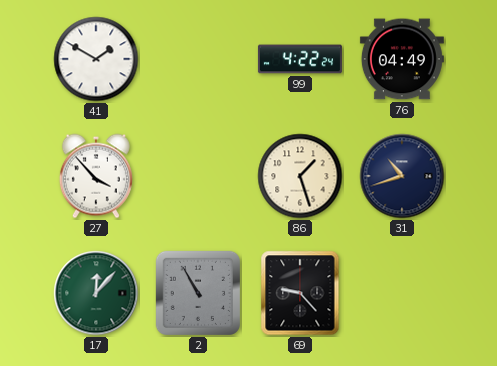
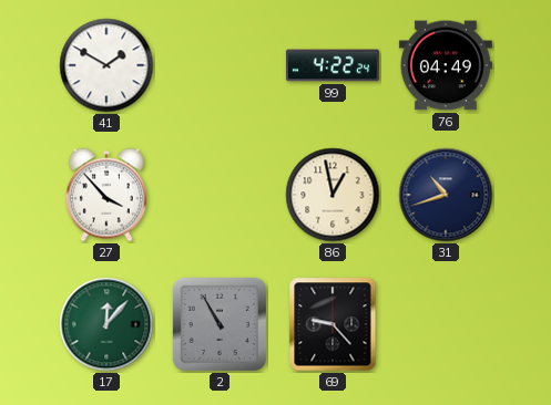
86: 1:27 -> 12:58 (333, 195)
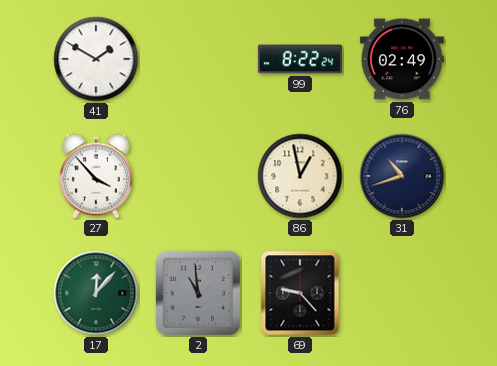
99: 4:22 -> 8:22 (300, 59)
76: 04:49 -> 02:49 (402, 59)
2: 10:55 -> 10:59 (198, 293)
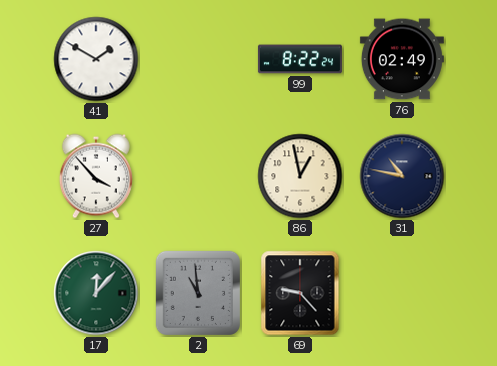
31: 10:42 -> 10:47 (402, 176)
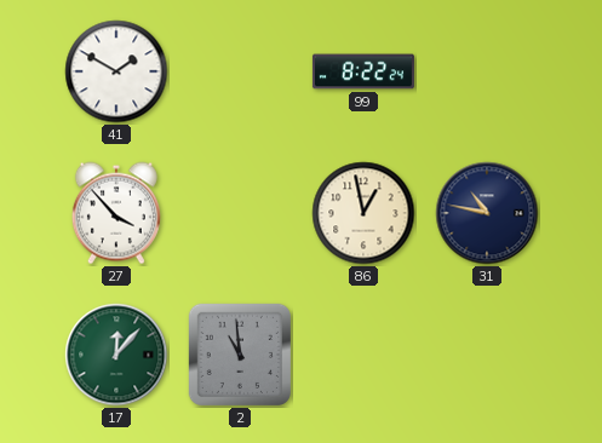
76: 02:49 -> none (402, 59)
69: 9:23 -> none (300, 293)
